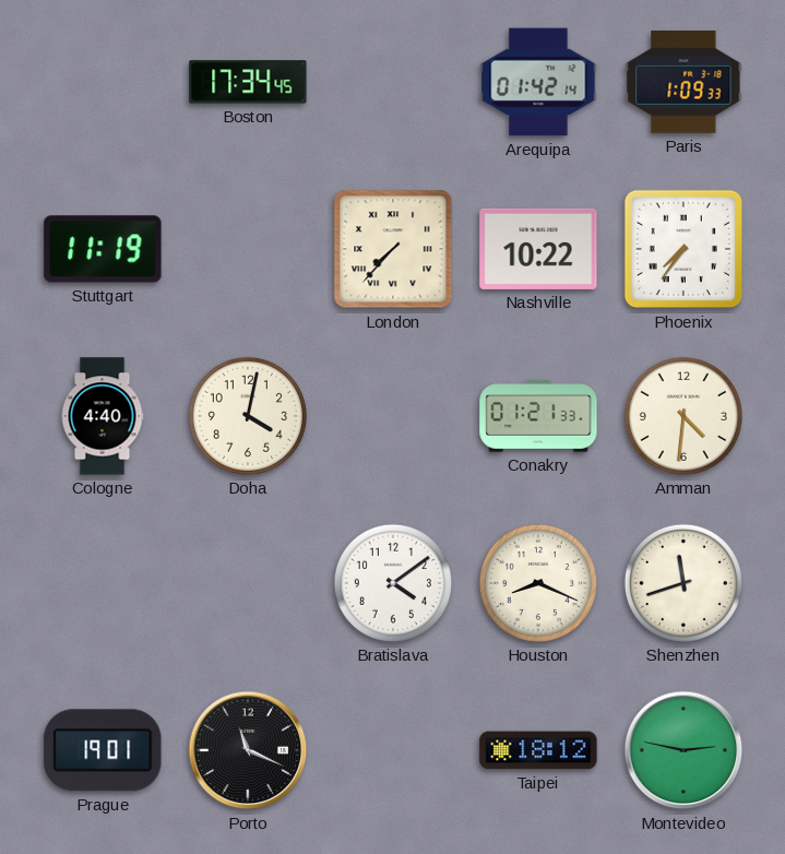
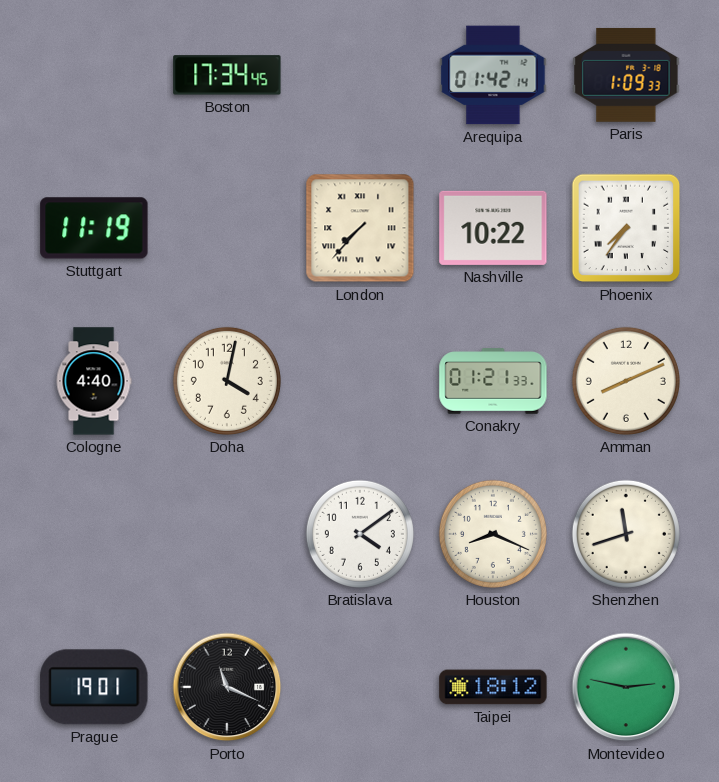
Amman: 4:31 -> 8:11 (626, 381)
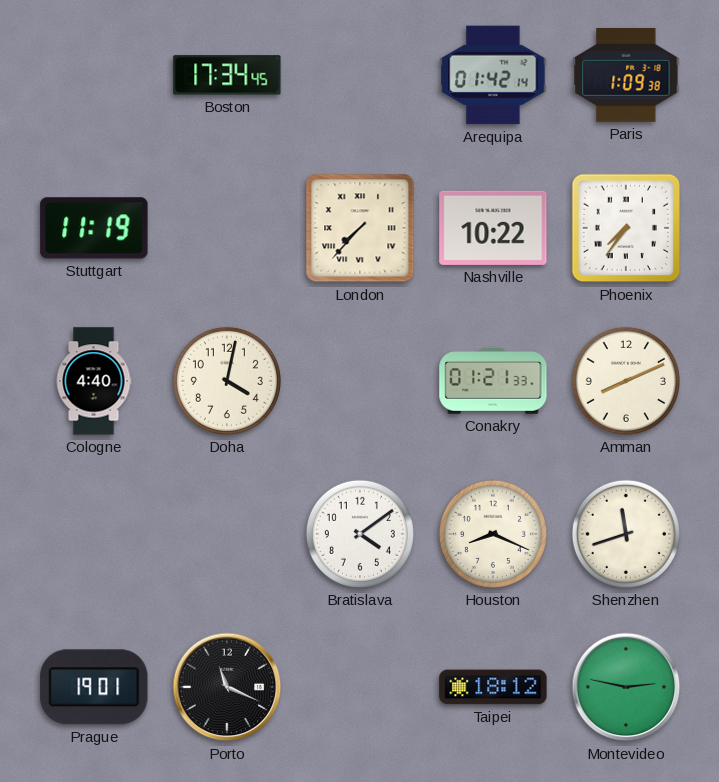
Paris: 1:09:33 -> 1:09:38 (626, 75)
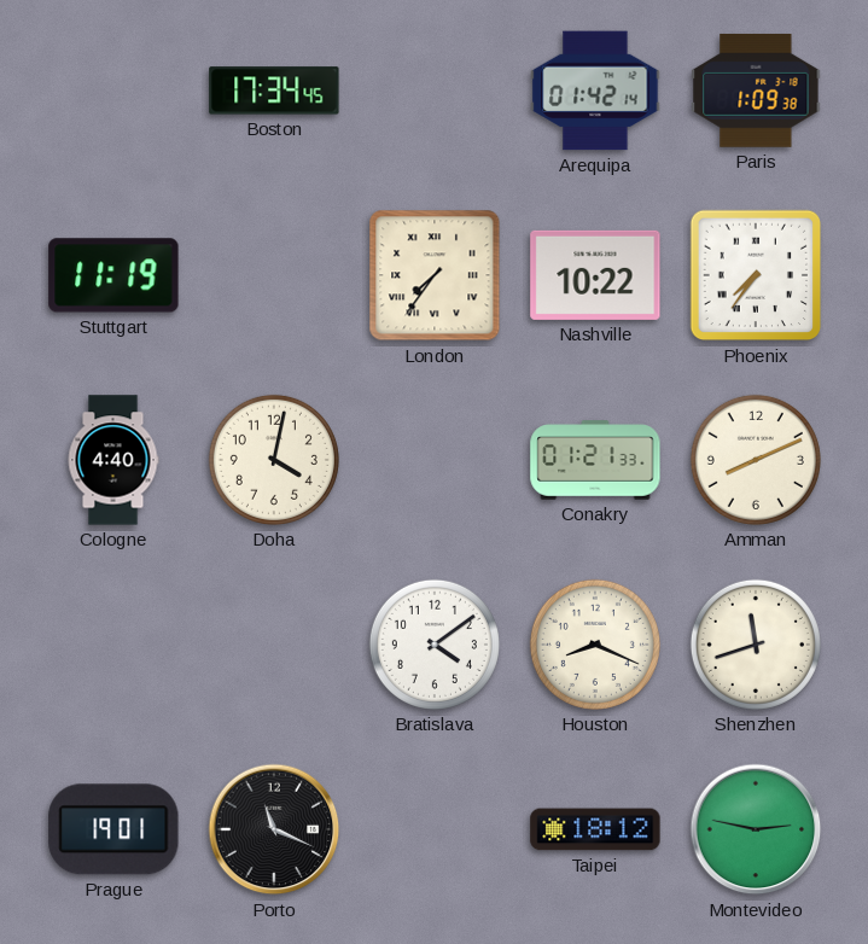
London: 7:37 -> 7:36 (435, 275)
